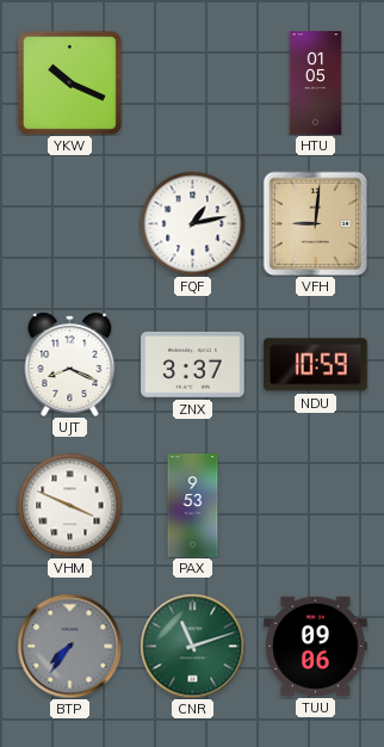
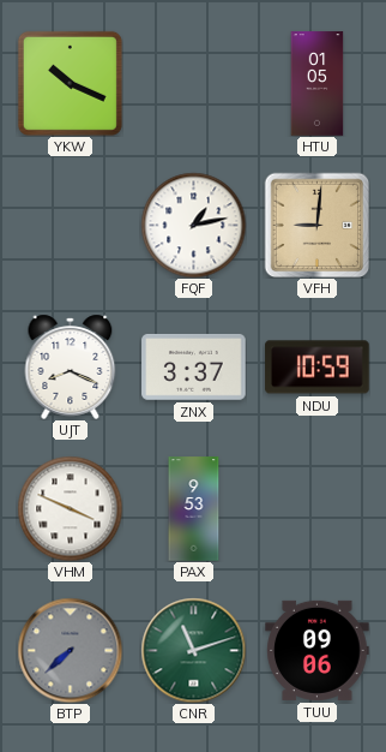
BTP: 7:36 -> 7:38 (70, 650)
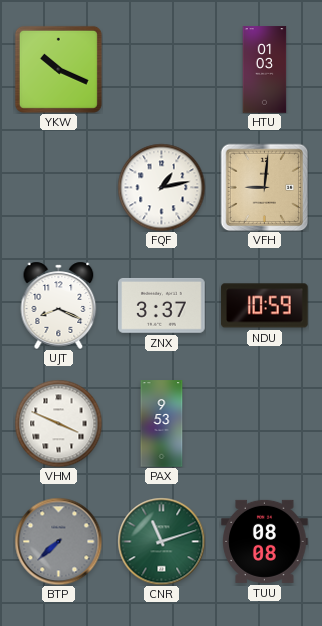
HTU: 01:05 -> 01:03 (265, 70)
TUU: 09:06 -> 08:08 (265, 541)
